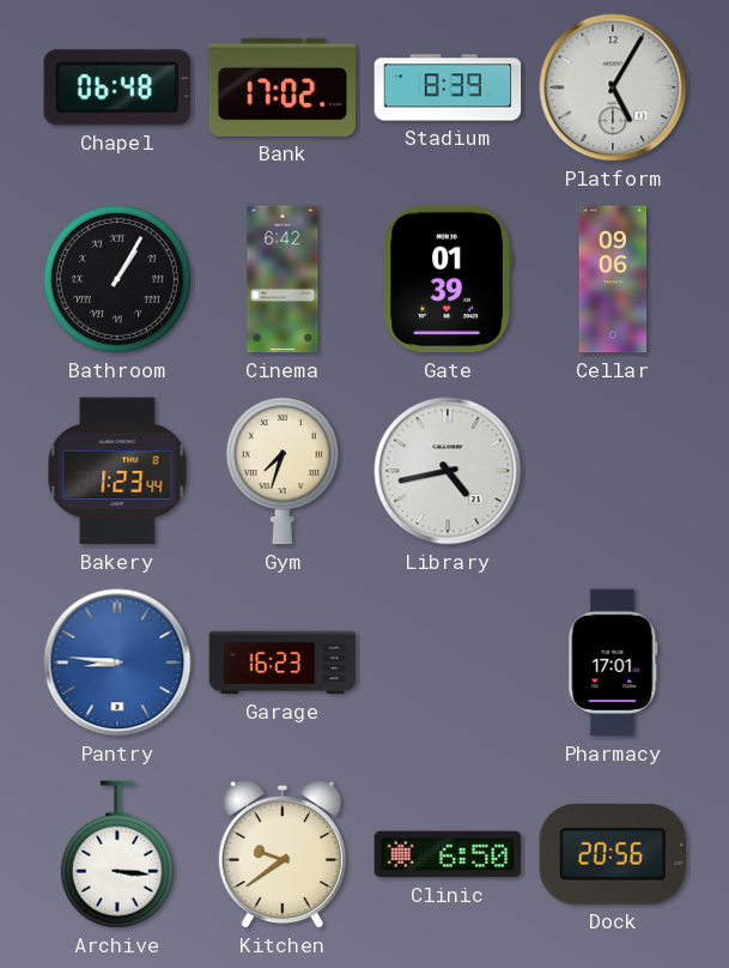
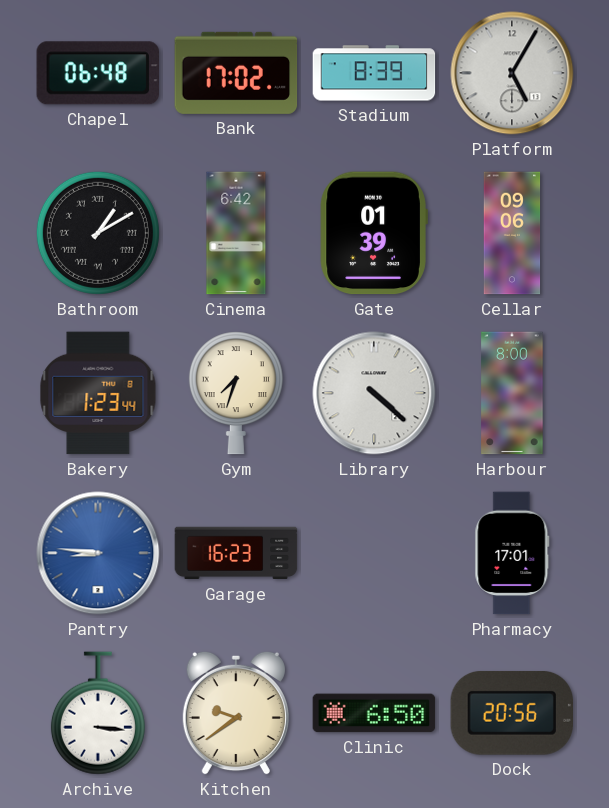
Bathroom: 1:05 -> 1:10 (98, 233)
Library: 4:43 -> 4:22 (374, 393)
Harbour: none -> 8:00 (512, 393)
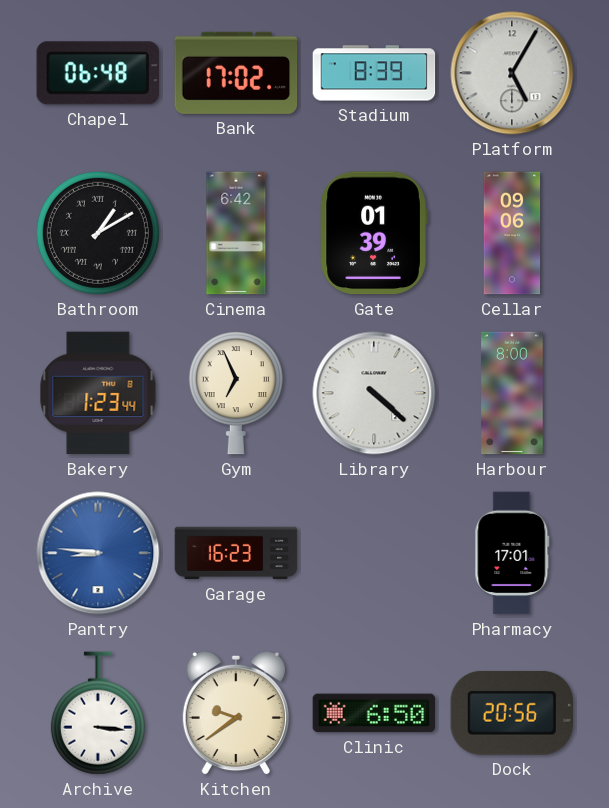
Gym: 7:33 -> 6:56 (236, 393)
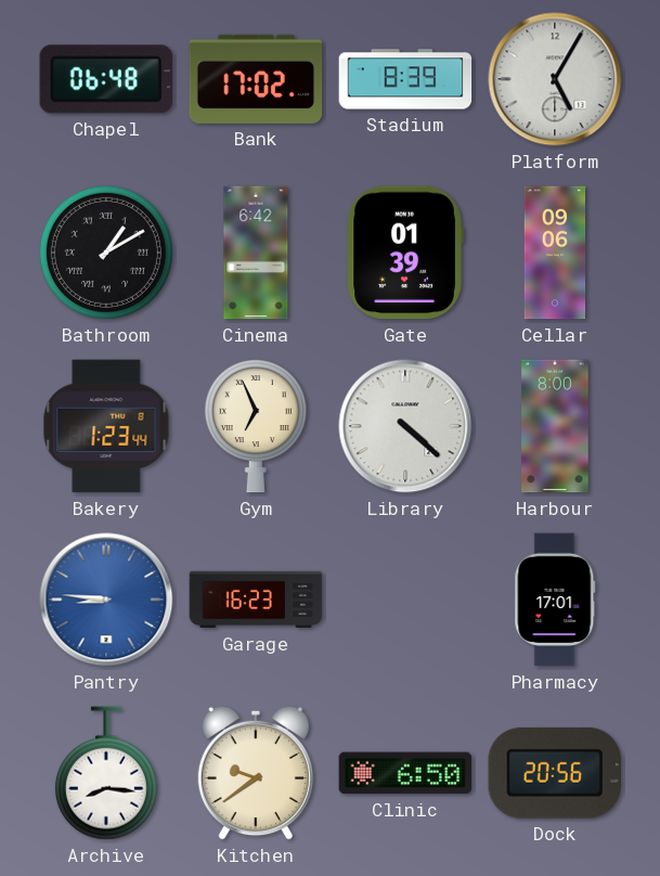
Archive: 3:16 -> 8:16 (106, 773)
